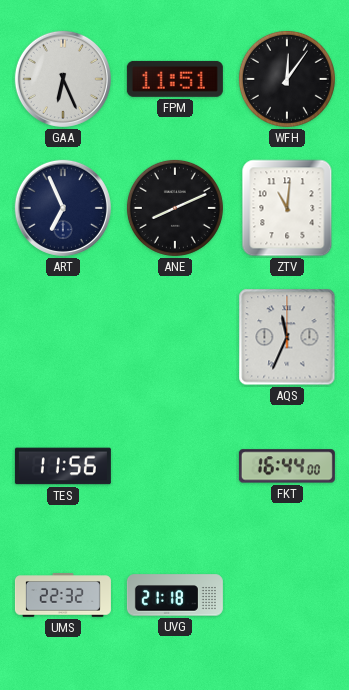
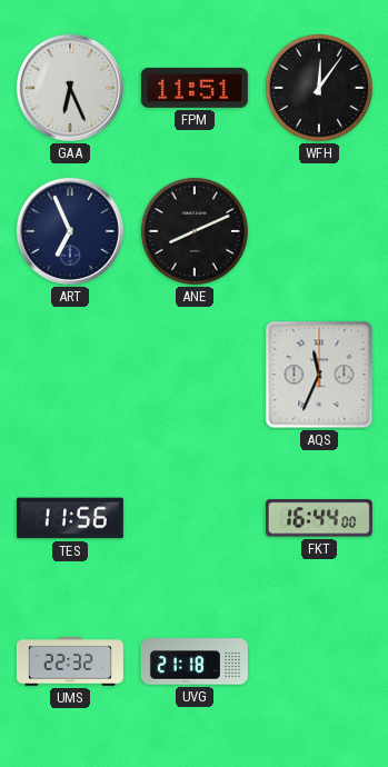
ZTV: 11:01 -> none (287, 208)
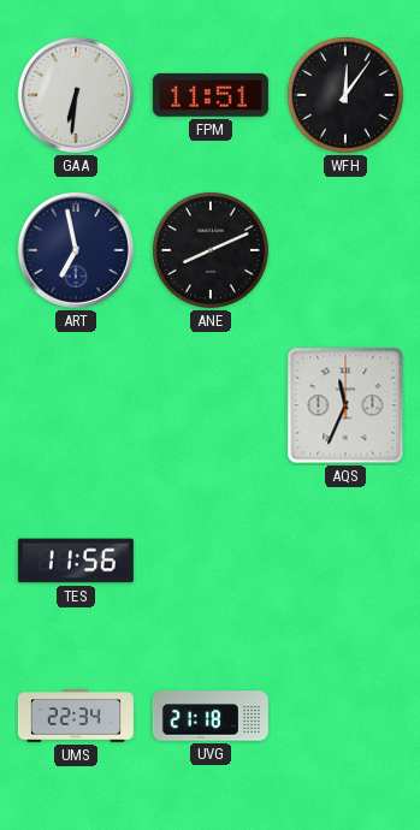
GAA: 6:26 -> 6:31 (76, 95)
ART: 6:56 -> 6:58 (76, 250)
FKT: 16:44 -> none (319, 518)
UMS: 22:32 -> 22:34 (76, 716)
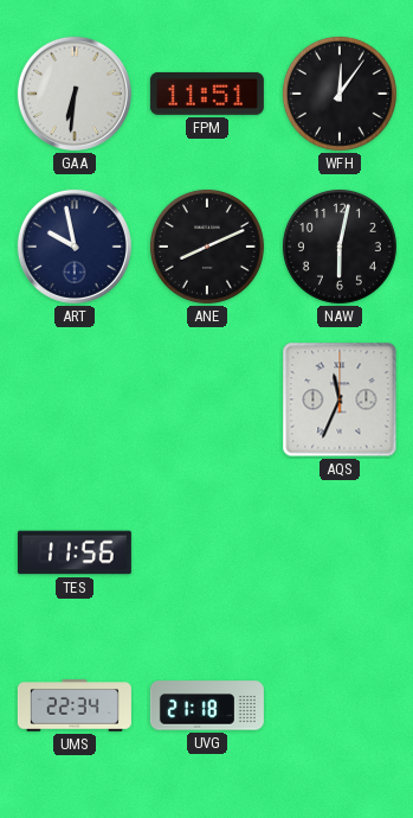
ART: 6:58 -> 9:58 (75, 247)
NAW: none -> 6:02 (340, 247)
